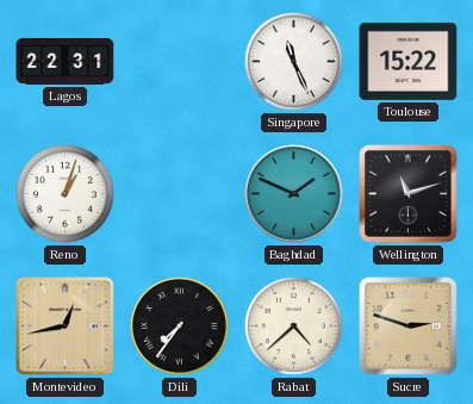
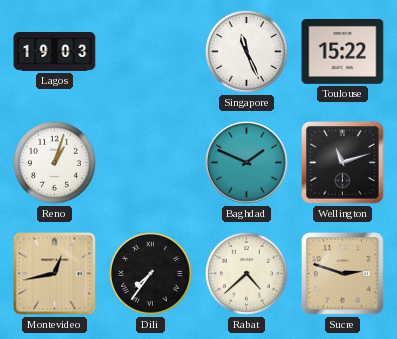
Lagos: 22:31 -> 19:03 (55, 51)
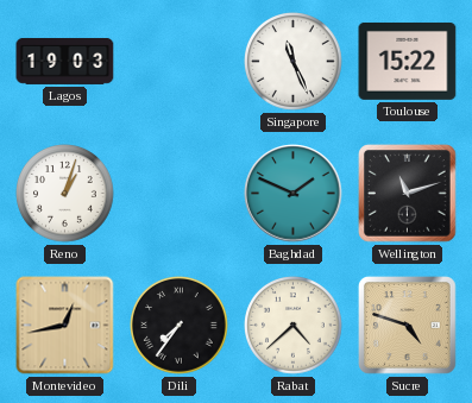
Sucre: 2:48 -> 4:48 (408, 326)
